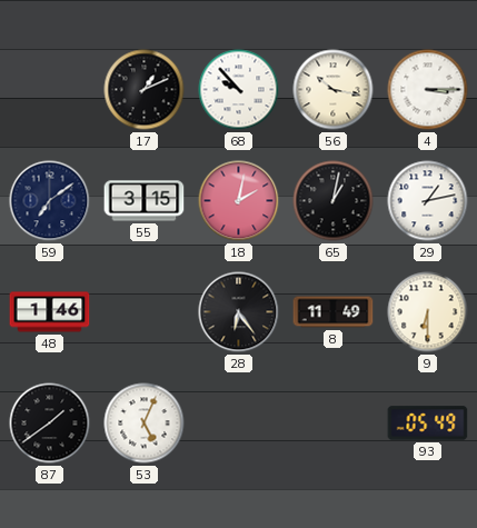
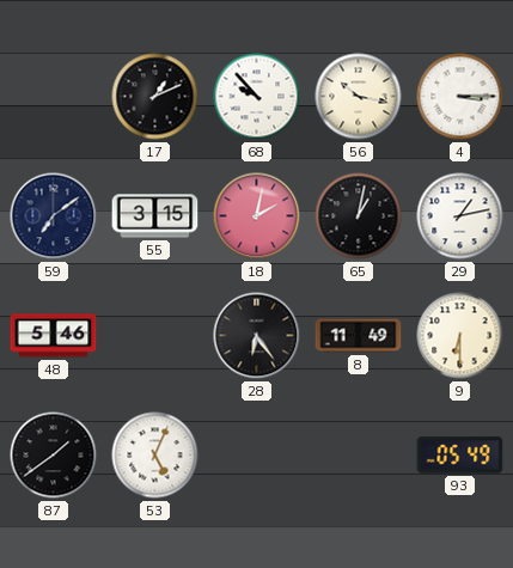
48: 1:46 -> 5:46 (54, 336)
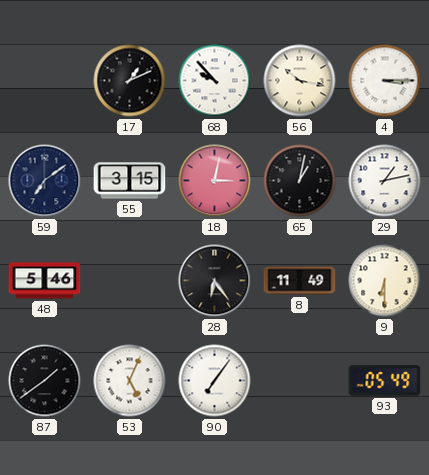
18: 2:02 -> 3:02 (215, 181)
90: none -> 7:06 (215, 381)
